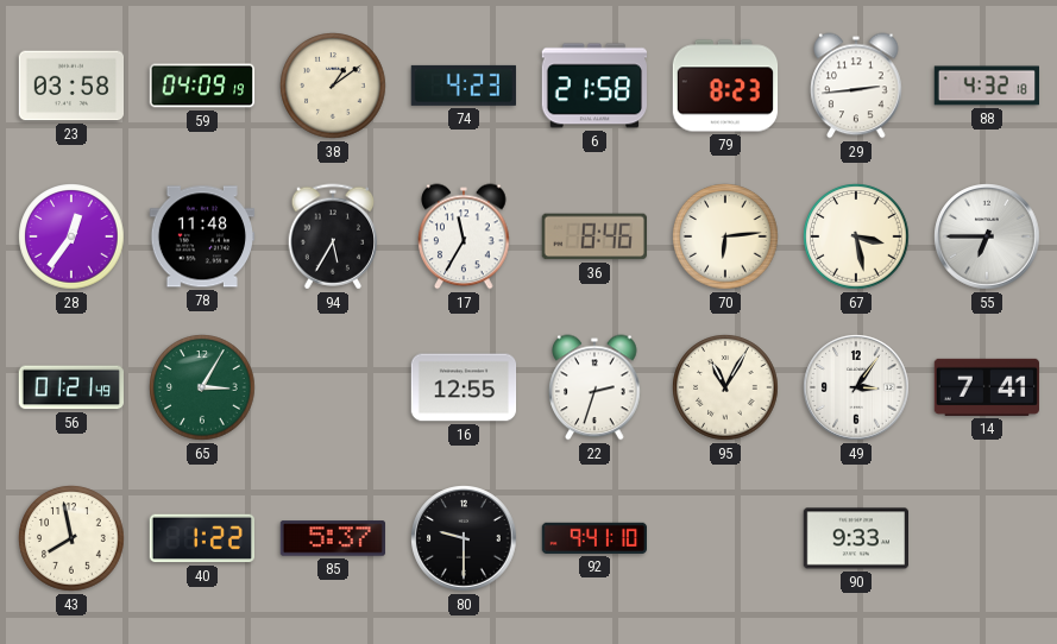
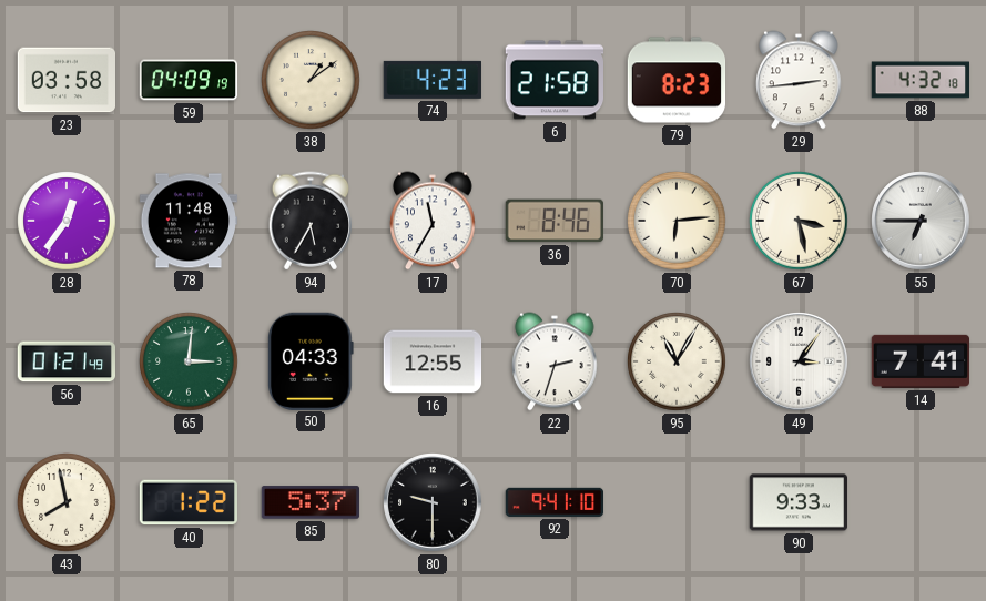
65: 3:05 -> 3:01 (189, 361)
50: none -> 04:33 (311, 360)
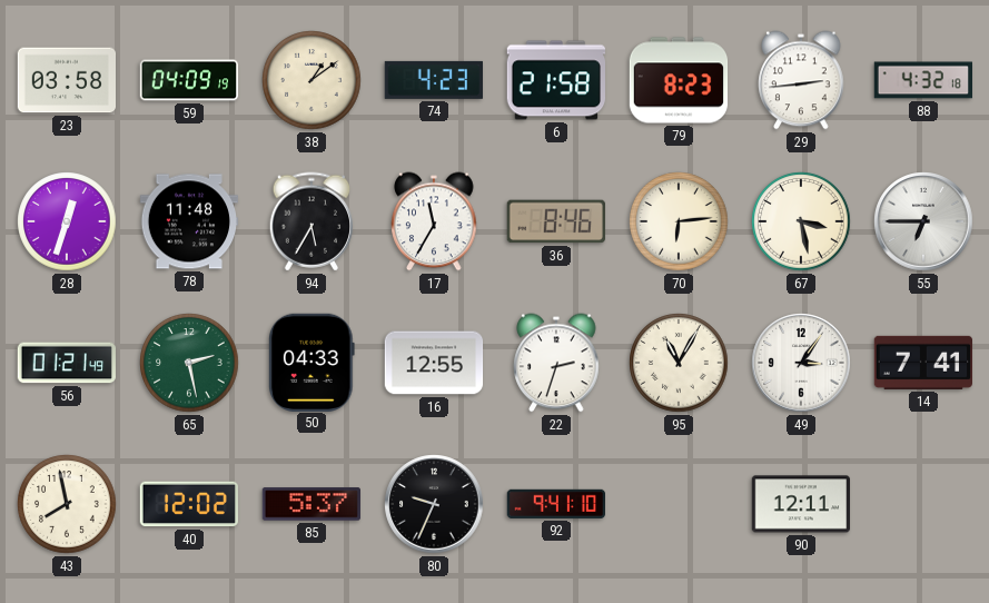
28: 12:36 -> 12:33 (67, 221)
65: 3:01 -> 2:28 (189, 363)
40: 1:22 -> 12:02 (188, 504)
80: 9:30 -> 9:34 (434, 504)
90: 9:33 -> 12:11 (800, 504)
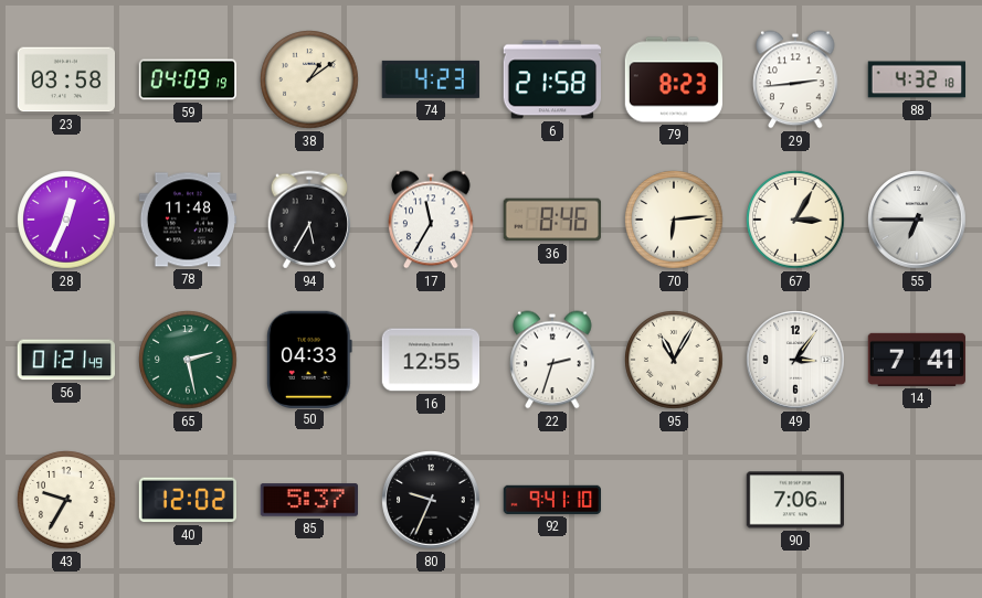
28: 12:33 -> 12:34 (66, 220)
67: 3:28 -> 3:05 (795, 220)
43: 7:58 -> 9:35 (66, 500)
90: 12:11 -> 7:06 (794, 500)
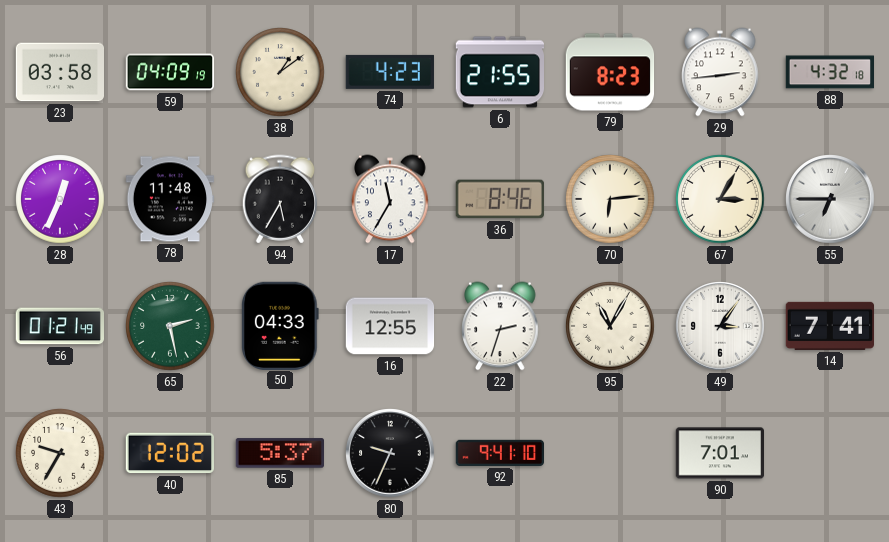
6: 21:58 -> 21:55 (499, 72)
90: 7:06 -> 7:01 (719, 453)
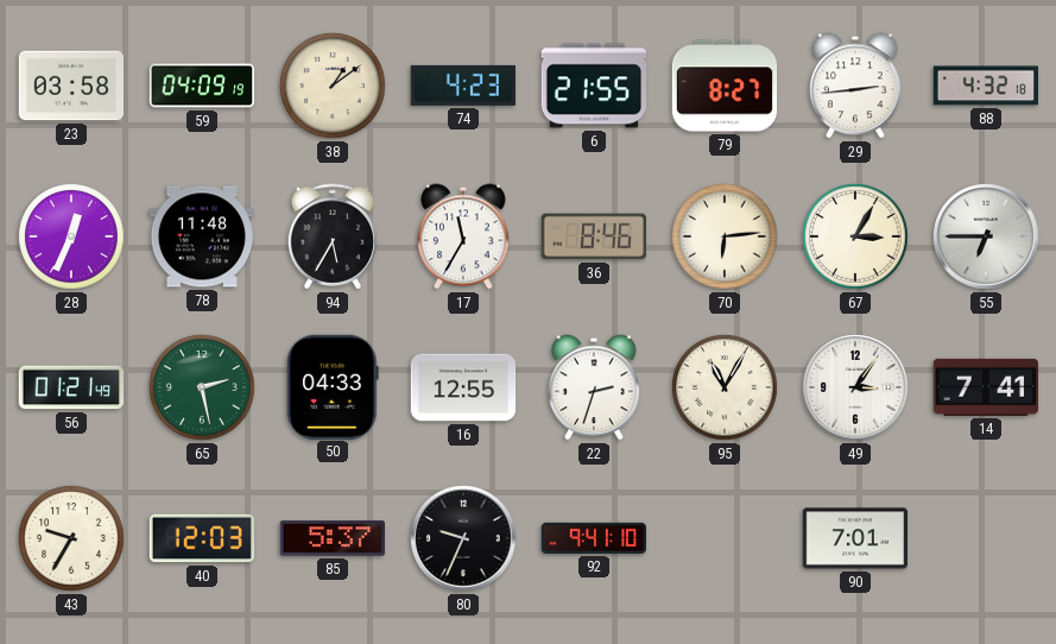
79: 8:23 -> 8:27 (725, 86)
40: 12:02 -> 12:03 (201, 538)
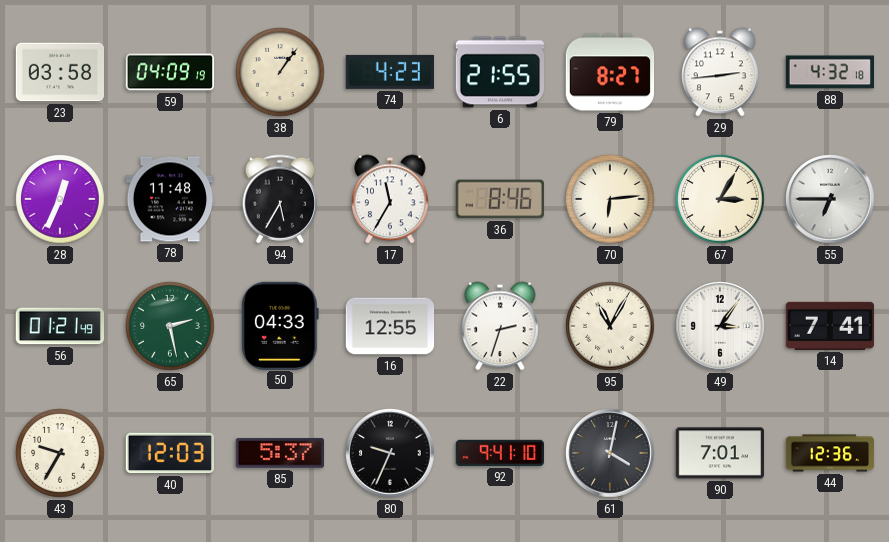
38: 1:09 -> 1:06 (280, 72)
61: none -> 4:02 (610, 453)
44: none -> 12:36 (830, 453)
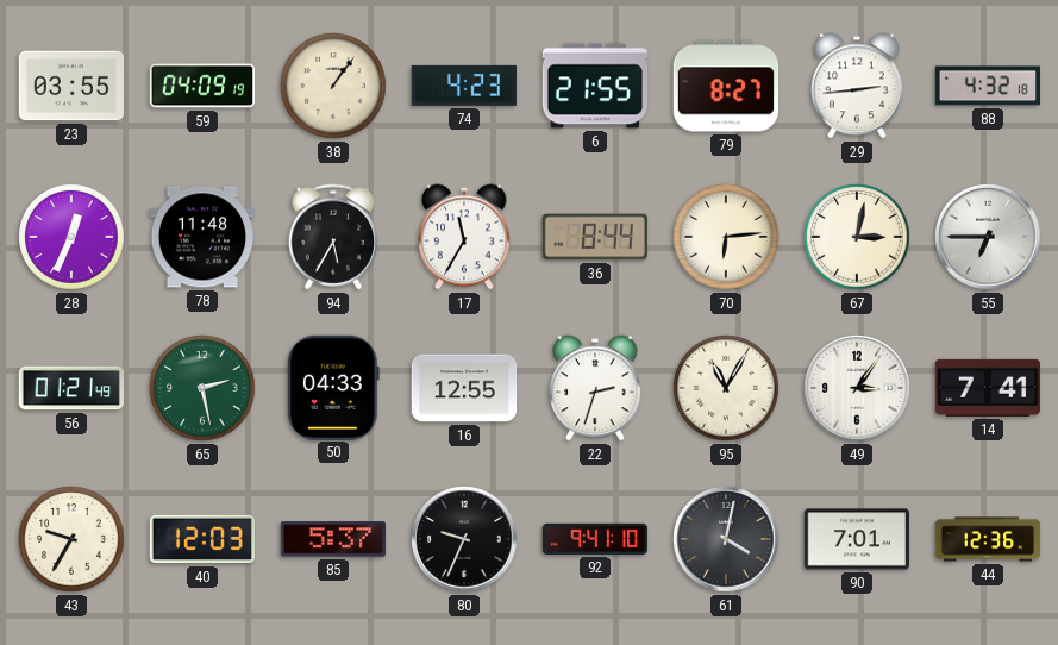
23: 03:58 -> 03:55 (70, 86)
36: 8:46 -> 8:44 (594, 237)
67: 3:05 -> 3:02 (857, 237)
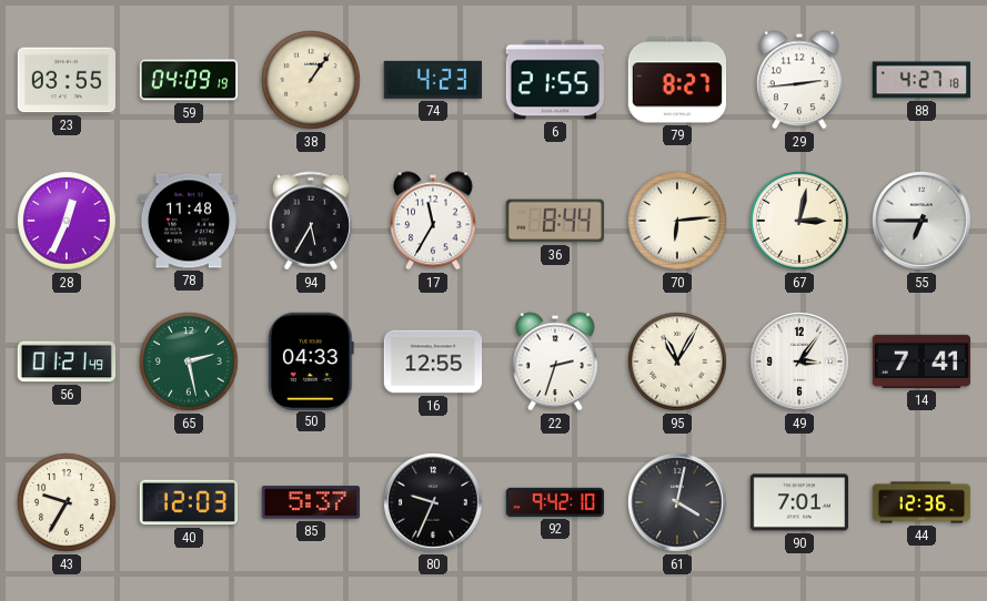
88: 4:32 -> 4:27 (920, 80)
92: 9:41 -> 9:42 (554, 502)
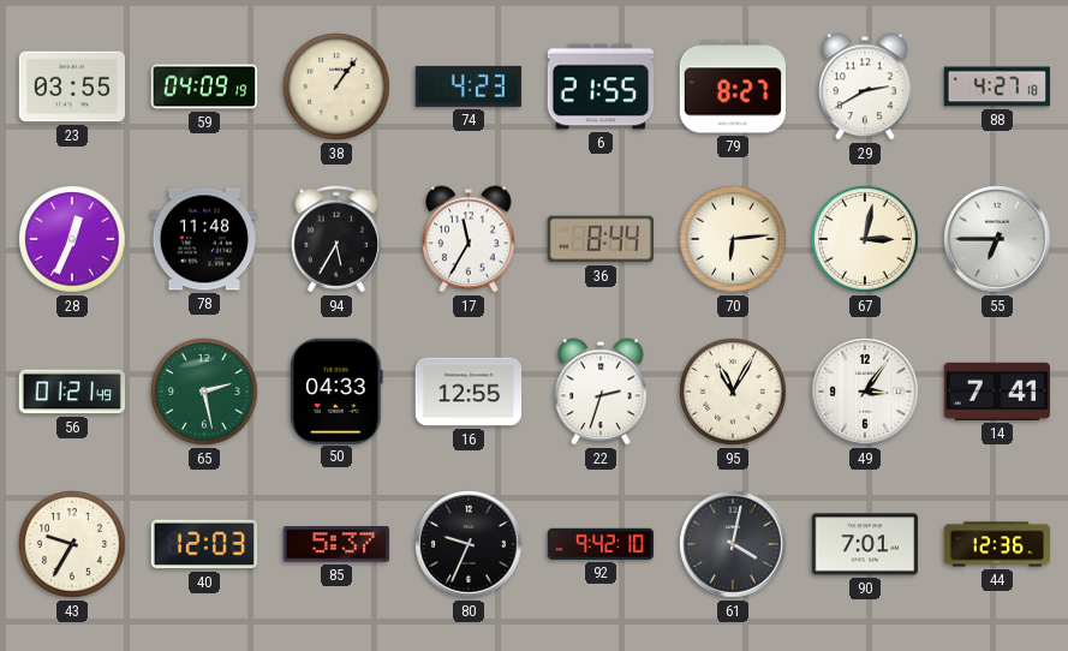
29: 2:44 -> 2:40 (865, 86)
